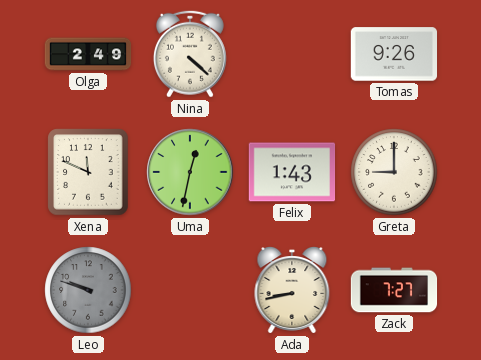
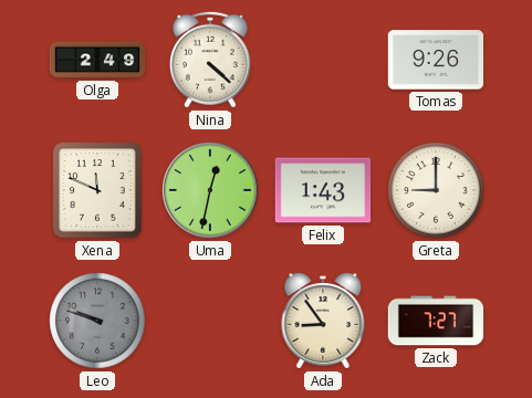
Ada: 8:43 -> 8:54 (323, 322)
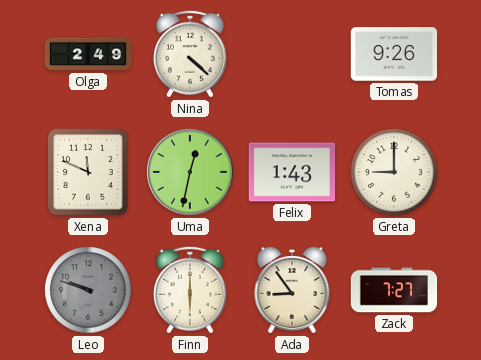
Finn: none -> 6:00 (190, 290)
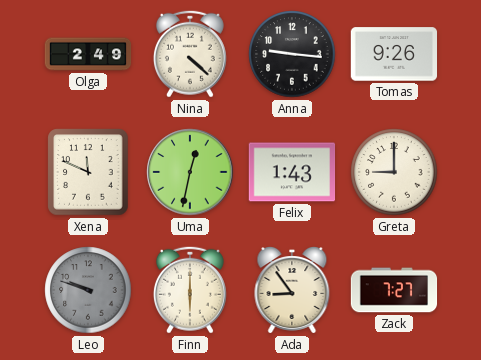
Anna: none -> 9:16 (292, 54)
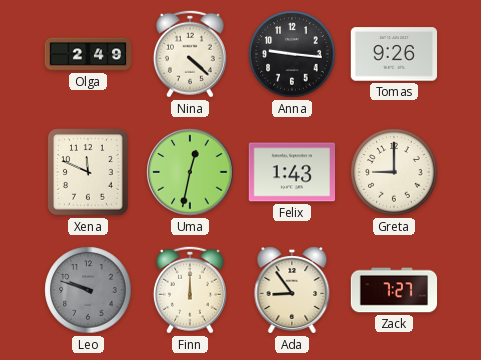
Finn: 6:00 -> 12:00 (190, 290)
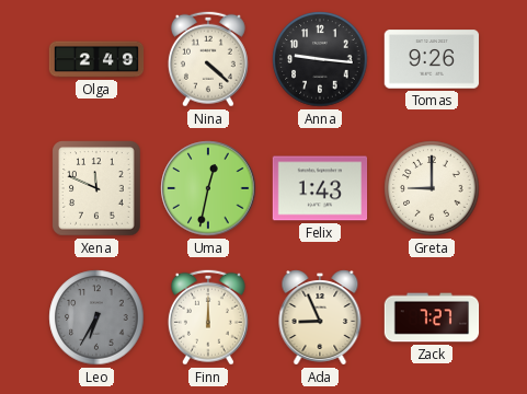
Leo: 9:48 -> 6:35 (96, 317)
Ada: 8:54 -> 8:56 (320, 318)
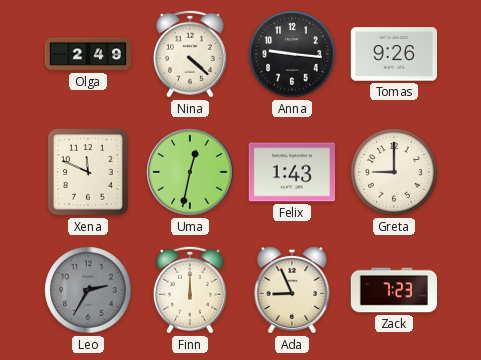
Leo: 6:35 -> 2:35 (88, 290)
Zack: 7:27 -> 7:23 (394, 290)
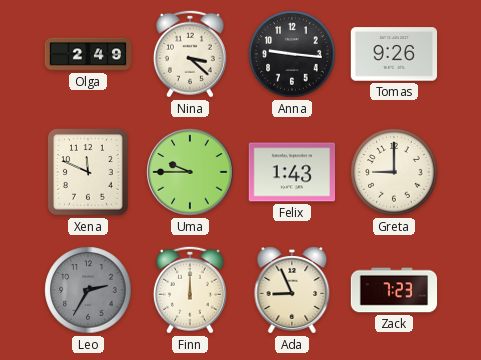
Nina: 4:22 -> 3:22 (190, 54)
Uma: 12:32 -> 9:45 (190, 172)
